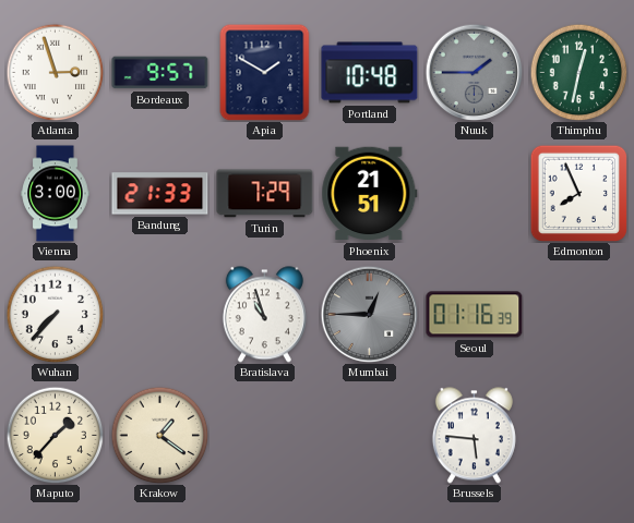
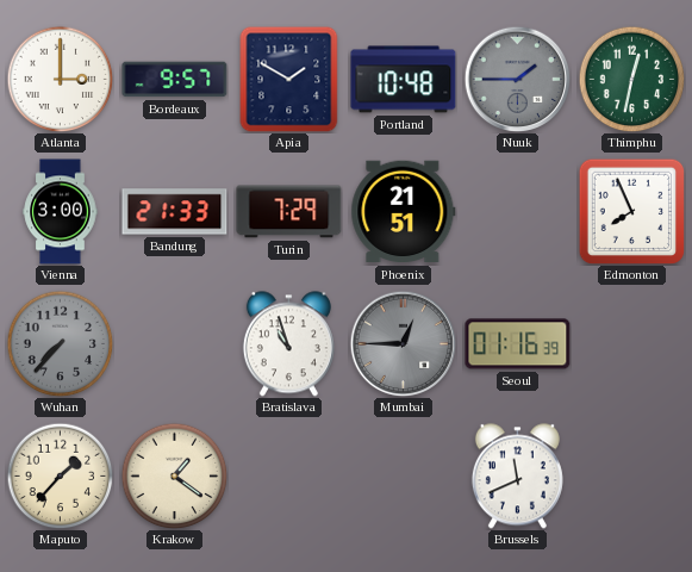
Atlanta: 2:57 -> 3:00 (60, 79)
Wuhan dial: white -> grey (60, 343)
Brussels: 5:46 -> 11:41 (517, 477)
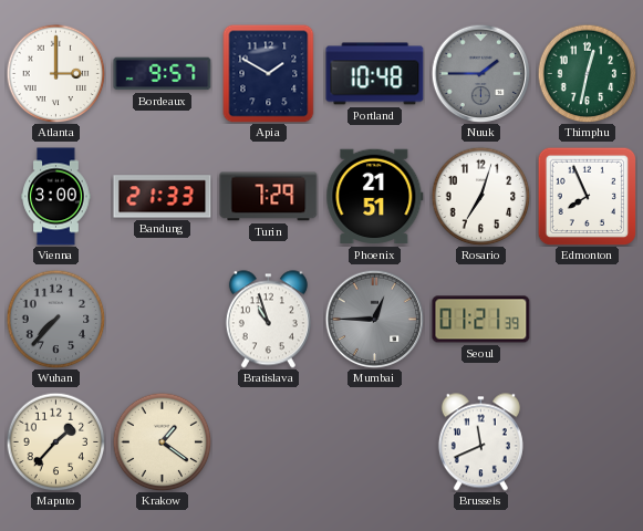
Rosario: none -> 7:03 (480, 196)
Seoul: 01:16 -> 01:21 (481, 320)
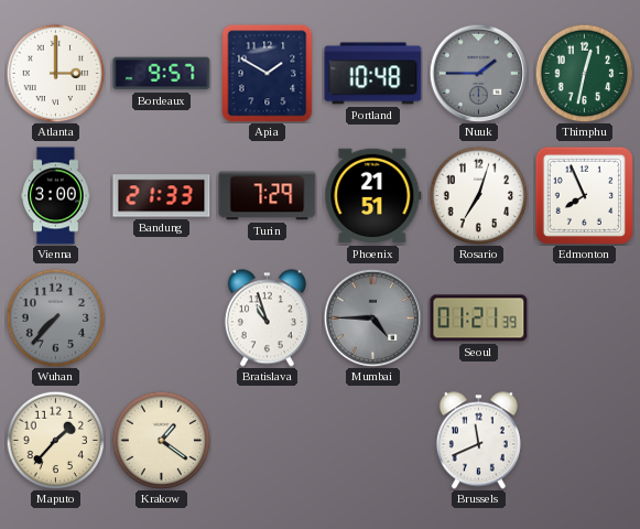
Mumbai: 12:45 -> 4:45 (372, 317)
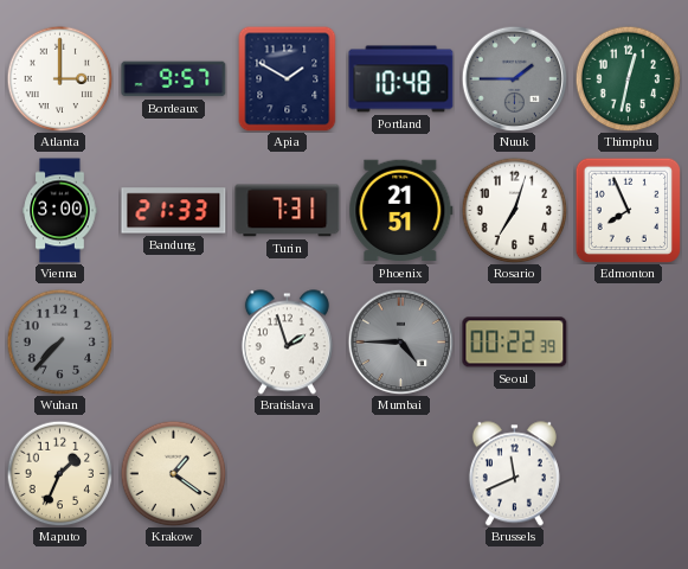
Turin: 7:29 -> 7:31 (288, 211)
Bratislava: 10:57 -> 1:57 (287, 343)
Seoul: 01:21 -> 00:22 (515, 343)
Maputo: 1:37 -> 1:34 (59, 473)
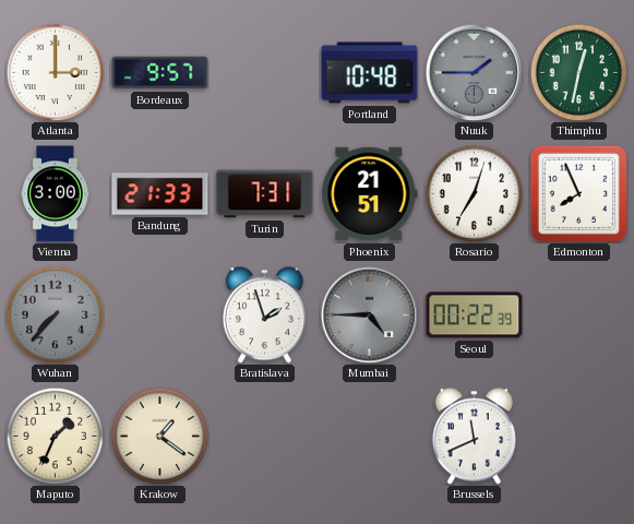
Apia: 1:50 -> none (288, 78)
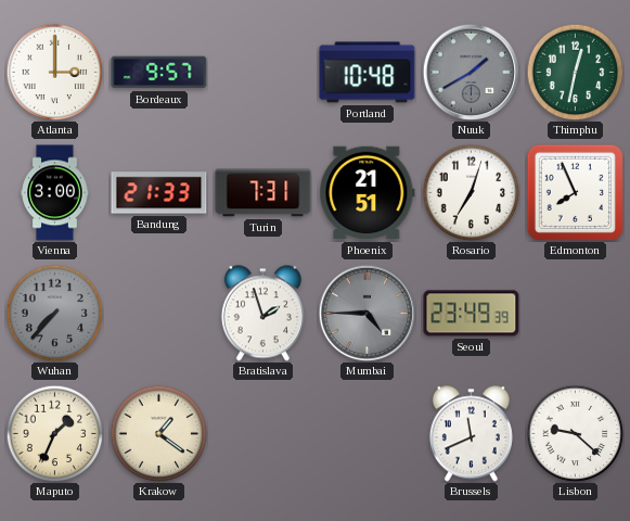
Nuuk: 1:45 -> 1:40 (471, 72)
Seoul: 00:22 -> 23:49 (472, 314)
Lisbon: none -> 9:22 (575, 433)
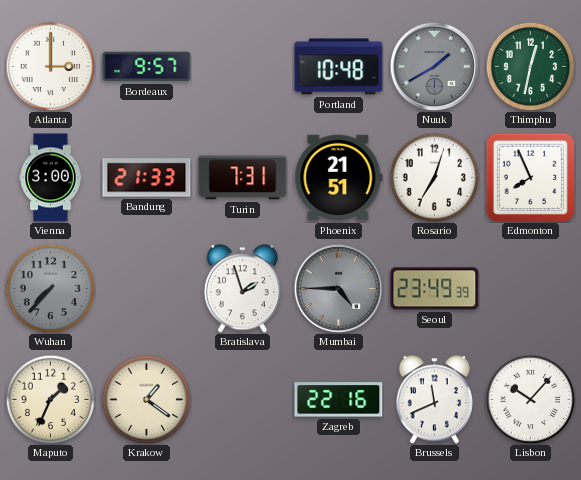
Zagreb: none -> 22:16 (339, 400)
Lisbon: 9:22 -> 10:07 (530, 399)
